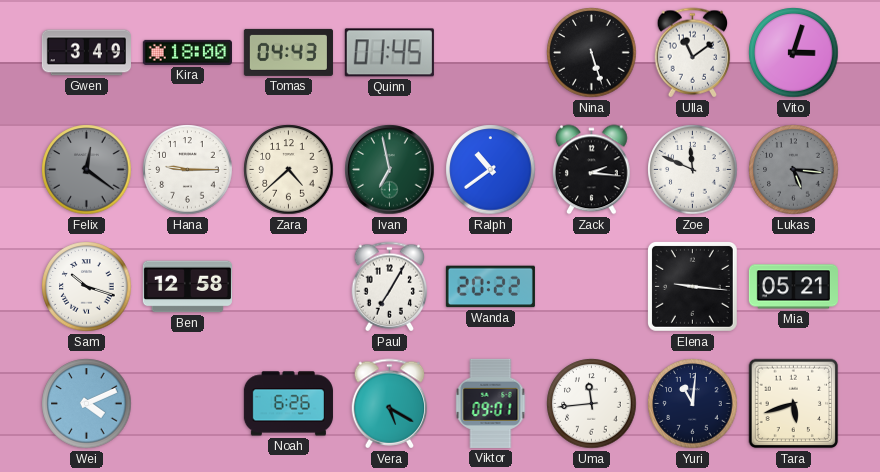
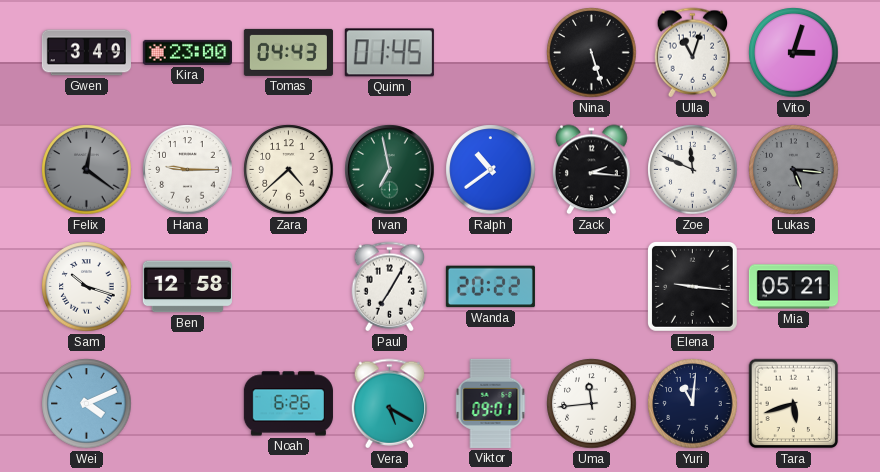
Kira: 18:00 -> 23:00 (187, 52)
Ulla: 11:09 -> 11:03 (693, 53)
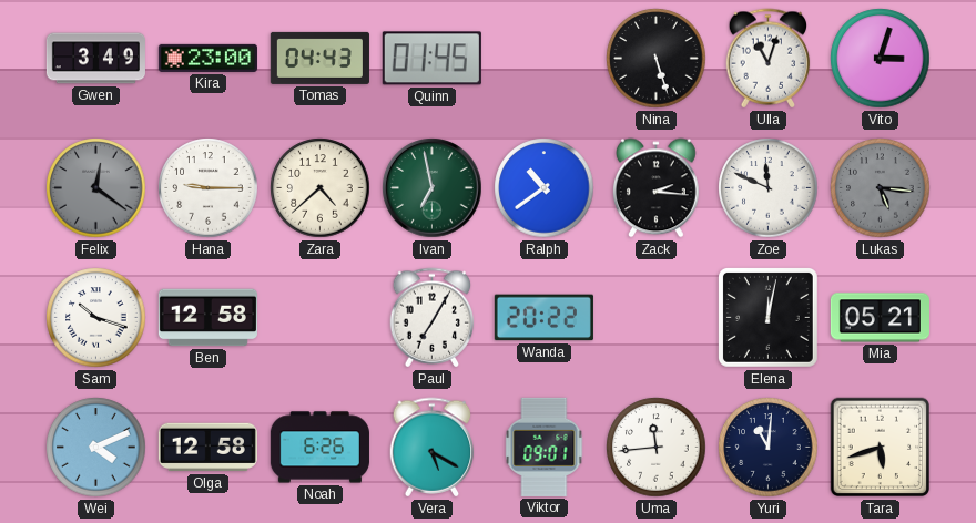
Elena: 9:16 -> 12:02 (767, 317)
Olga: none -> 12:58 (207, 448)
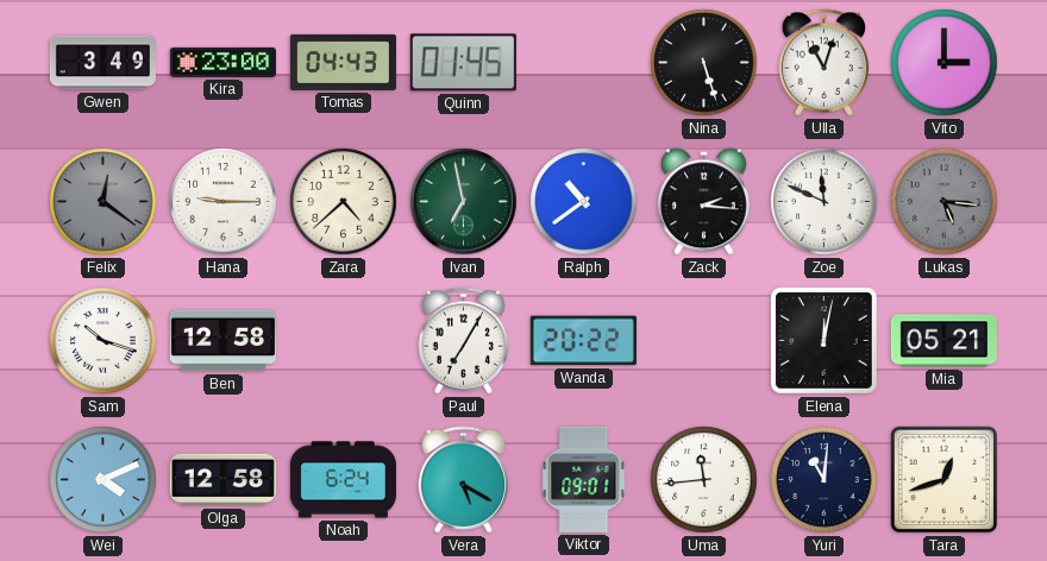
Vito: 3:03 -> 3:00 (945, 63)
Noah: 6:26 -> 6:24 (343, 480)
Tara: 5:42 -> 12:42 (945, 480)
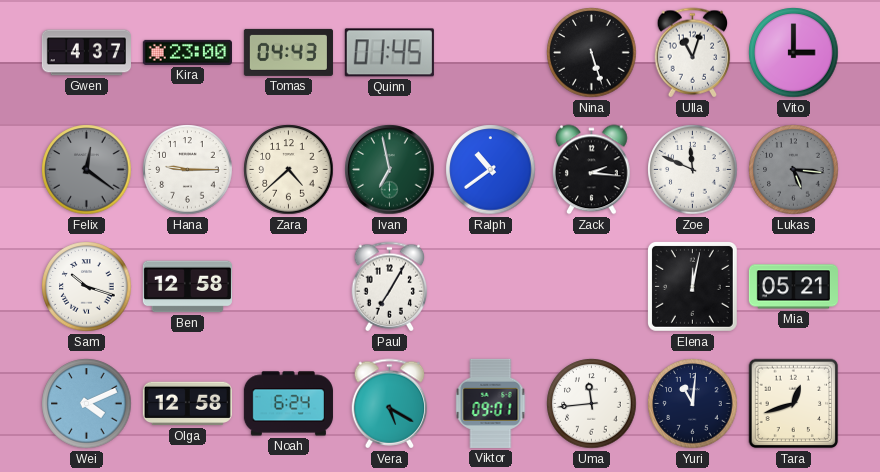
Gwen: 3:49 -> 4:37 (86, 53)
Wanda: 20:22 -> none (583, 341)
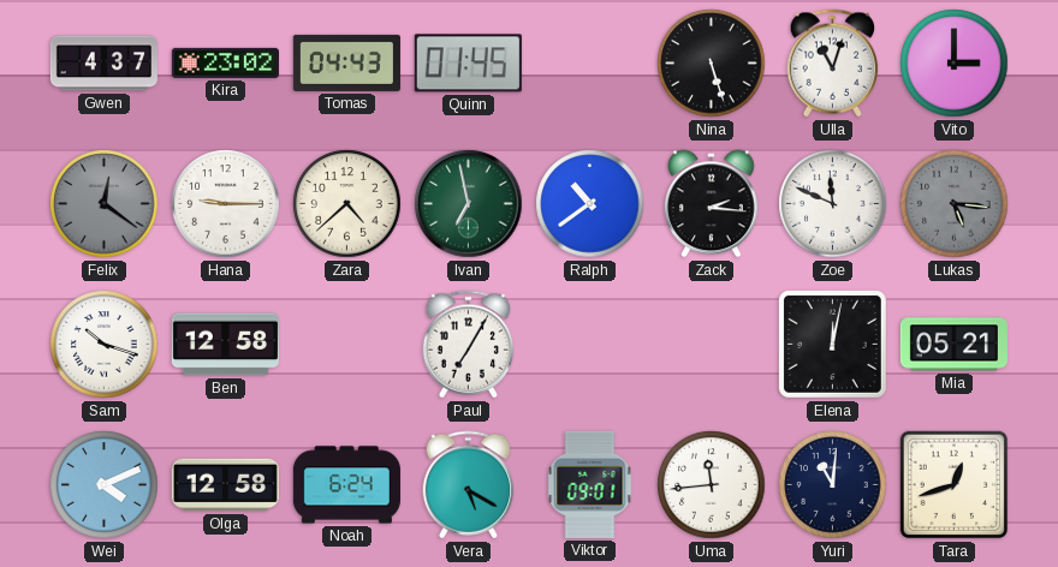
Kira: 23:00 -> 23:02 (225, 62)
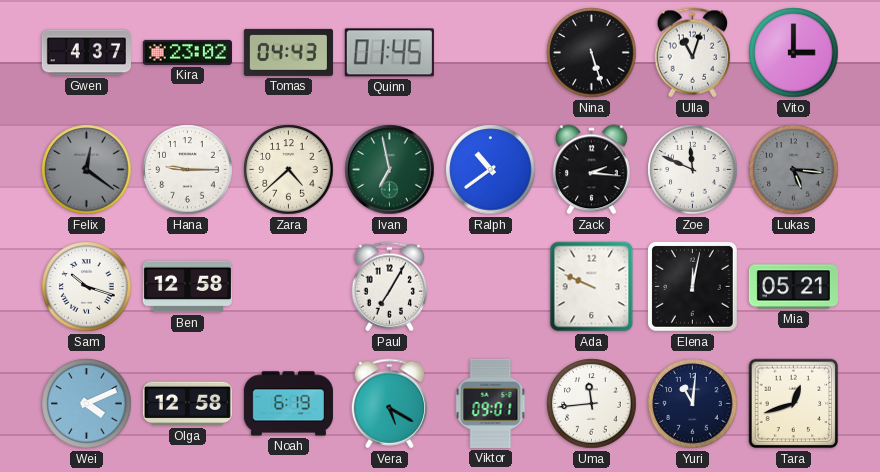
Ada: none -> 9:49 (592, 287)
Noah: 6:24 -> 6:19 (288, 404)
